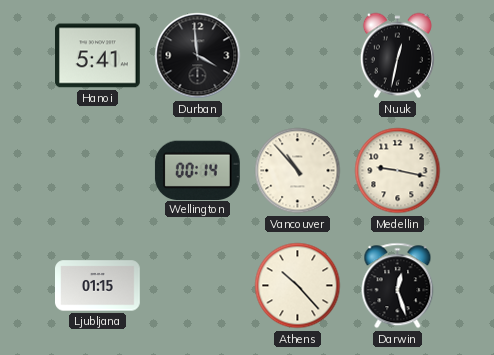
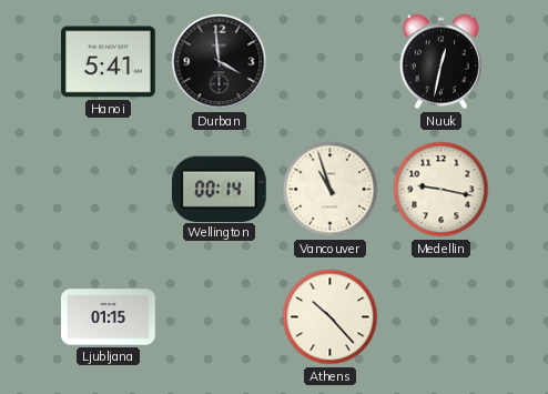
Vancouver: 10:53 -> 10:57 (331, 190)
Darwin: 12:27 -> none (398, 286)
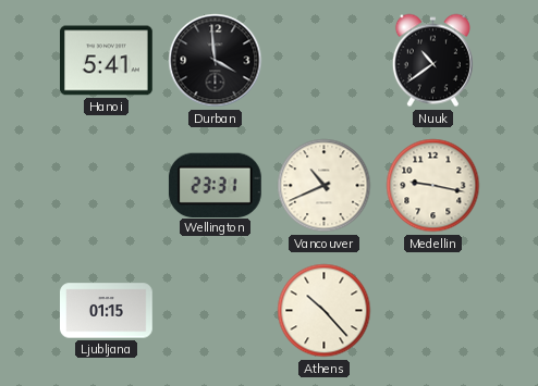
Nuuk: 12:32 -> 10:39 (432, 61)
Wellington: 00:14 -> 23:31 (215, 185)
Vancouver: 10:57 -> 10:41 (325, 186)
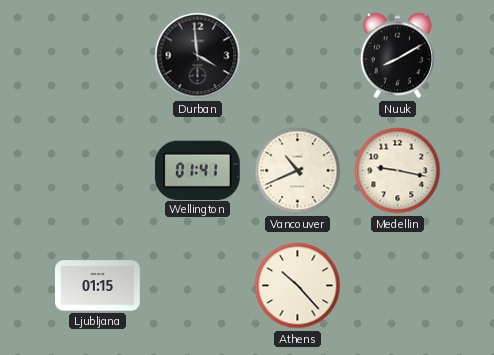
Hanoi: 5:41 -> none (107, 61)
Nuuk: 10:39 -> 8:10 (397, 56)
Wellington: 23:31 -> 01:41 (197, 170)
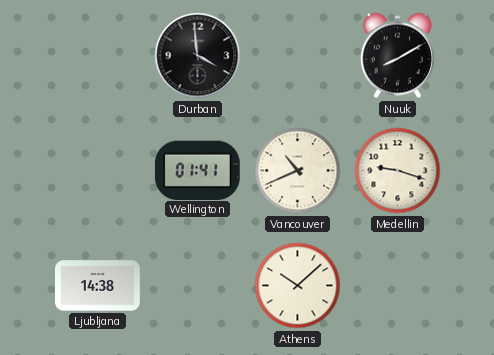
Medellin: 9:17 -> 9:18 (398, 171)
Ljubljana: 01:15 -> 14:38 (98, 286)
Athens: 10:23 -> 10:08 (298, 286)
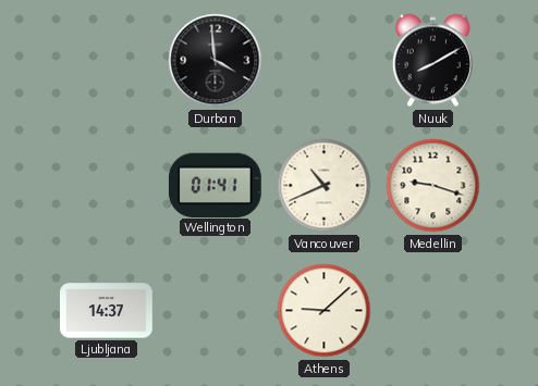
Ljubljana: 14:38 -> 14:37 (107, 311)
Athens: 10:08 -> 9:08 (325, 311)
